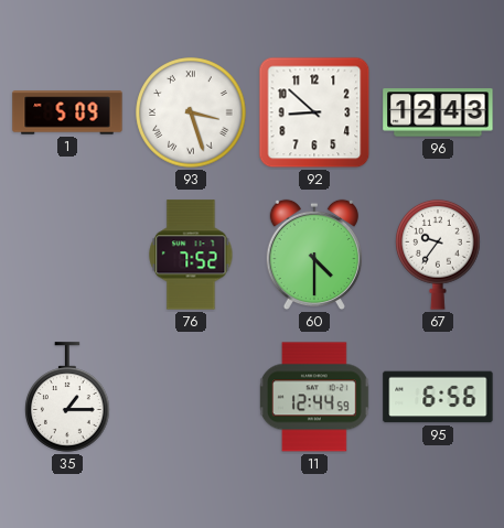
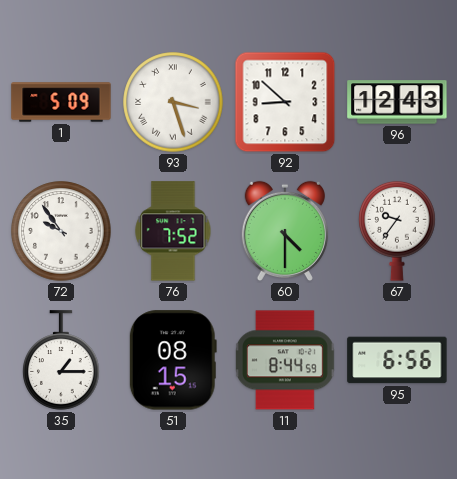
72: none -> 9:54 (61, 231)
51: none -> 08:15 (173, 360)
11: 12:44 -> 8:44 (285, 360)
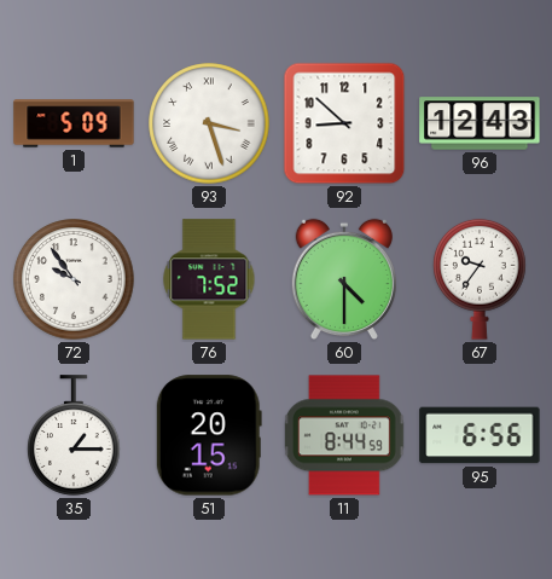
51: 08:15 -> 20:15 (209, 435)
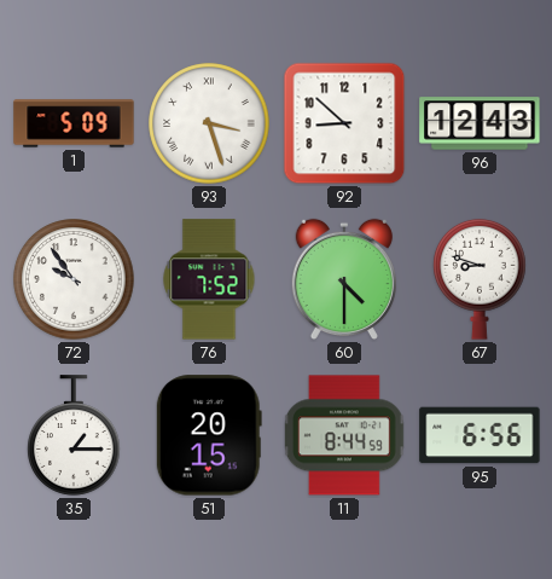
67: 9:36 -> 8:48 (480, 279)
